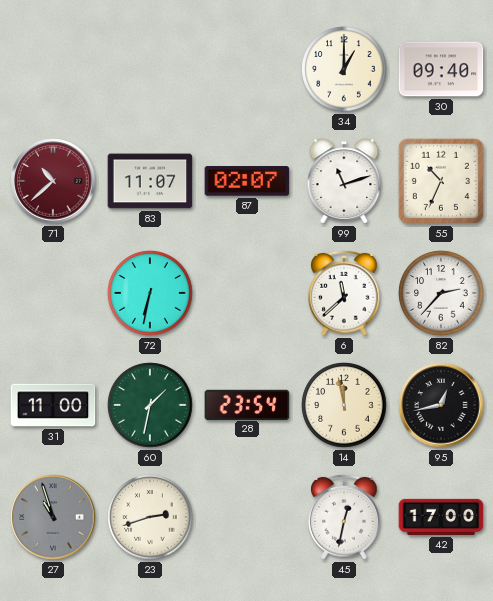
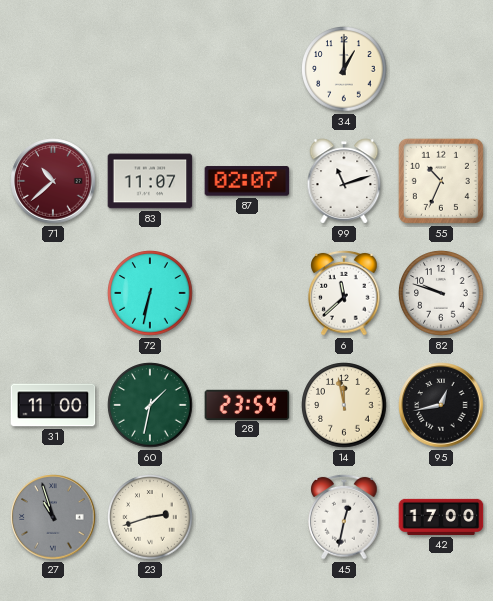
30: 09:40 -> none (441, 69)
82: 2:37 -> 9:48 (441, 293)
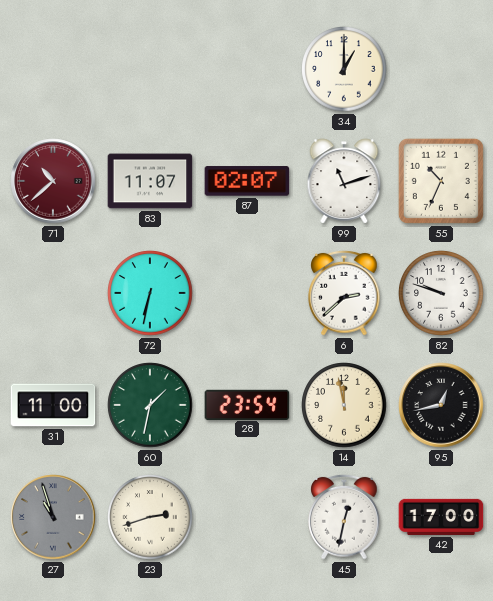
6: 11:38 -> 2:38 (344, 293)
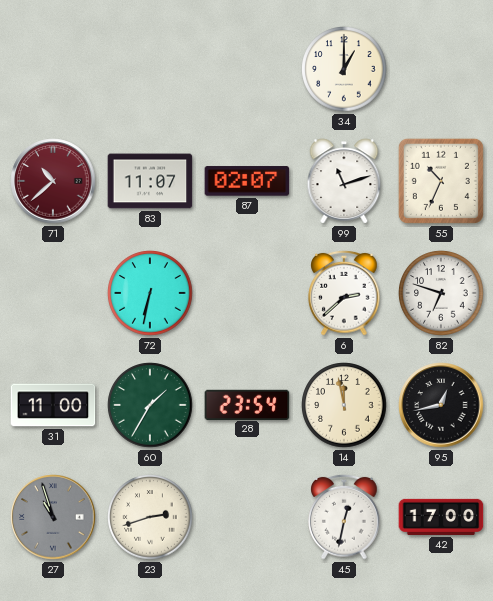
82: 9:48 -> 6:48 (441, 293)
60: 1:32 -> 1:35 (150, 405)
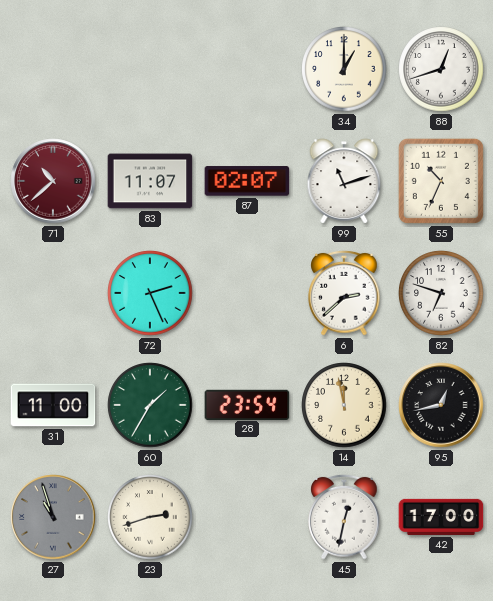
88: none -> 12:42 (441, 69)
72: 6:32 -> 2:26 (150, 293)
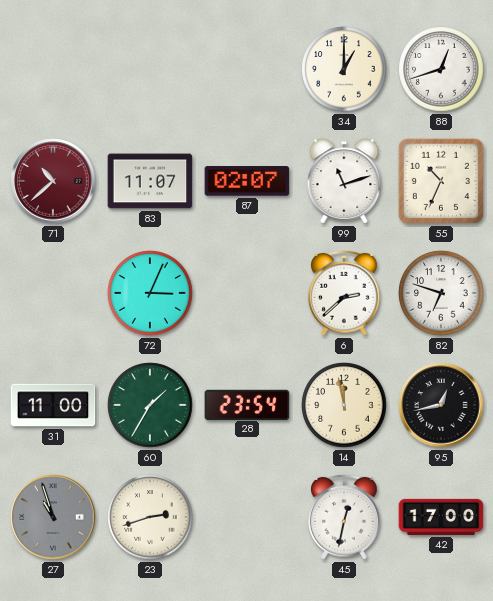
72: 2:26 -> 3:04 (150, 293)
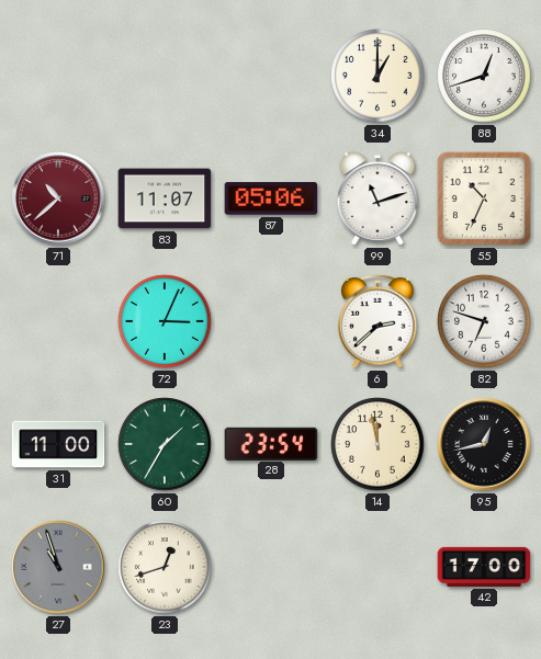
87: 02:07 -> 05:06 (271, 198)
23: 2:42 -> 12:42 (165, 567)
45: 12:32 -> none (344, 517)
